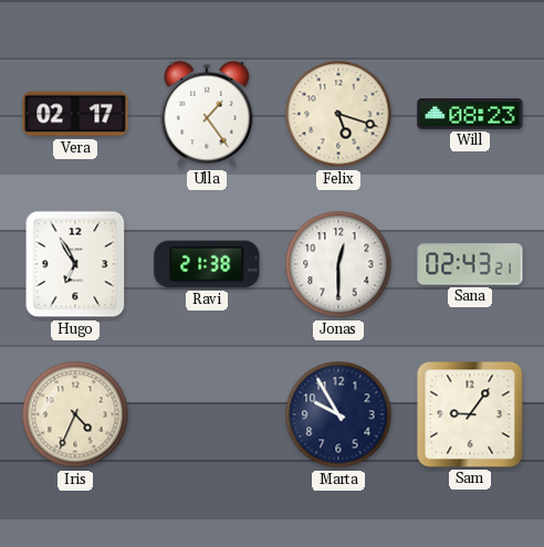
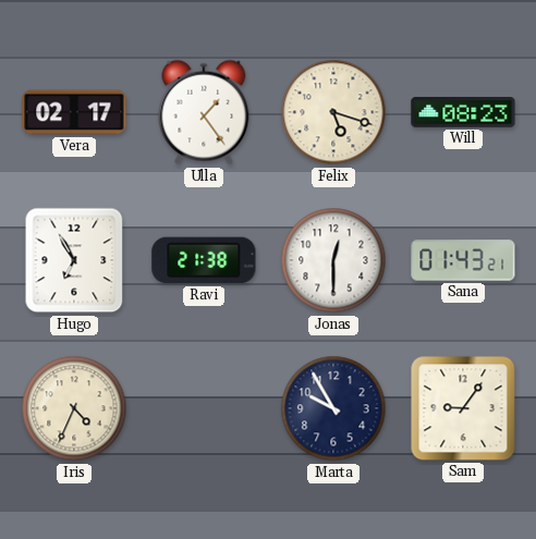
Sana: 02:43 -> 01:43 (463, 260)
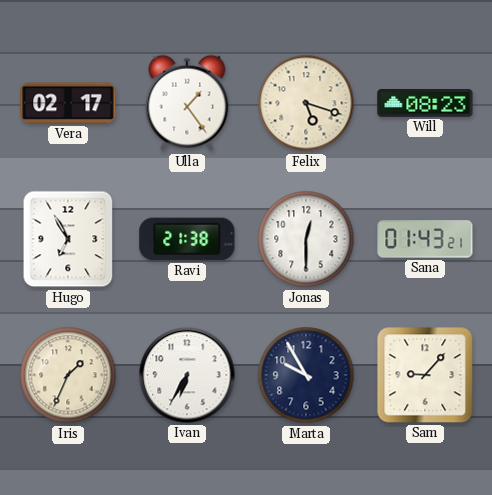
Iris: 4:34 -> 1:34 (68, 375)
Ivan: none -> 6:35 (187, 375)
Sam: 9:06 -> 9:07 (425, 375)
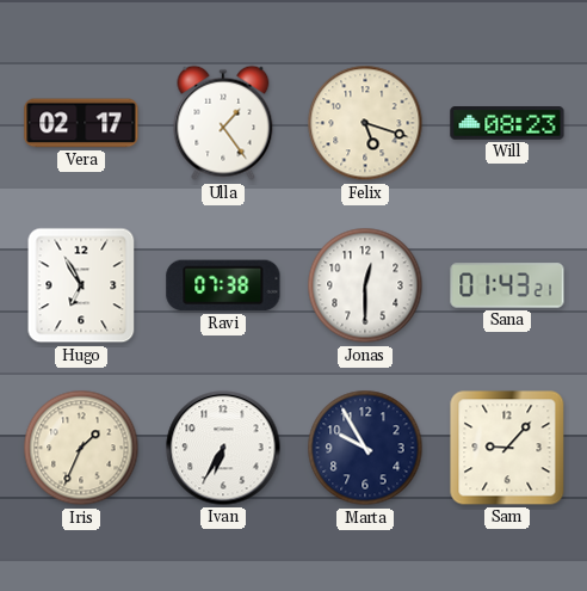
Ravi: 21:38 -> 07:38 (223, 285)
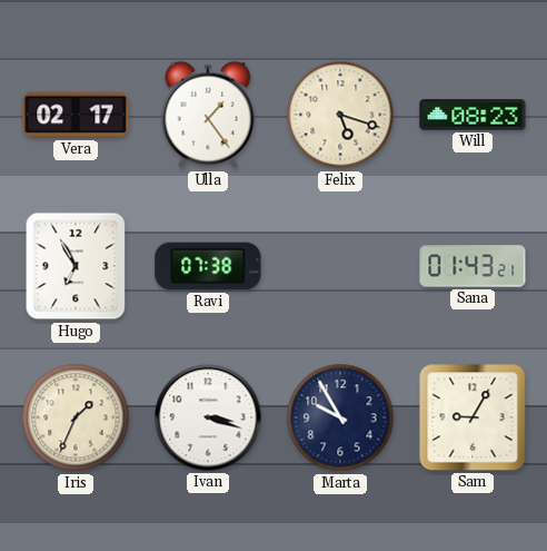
Jonas: 12:30 -> none (365, 285)
Ivan: 6:35 -> 3:18 (208, 417)
Sam: 9:07 -> 9:05 (473, 417)
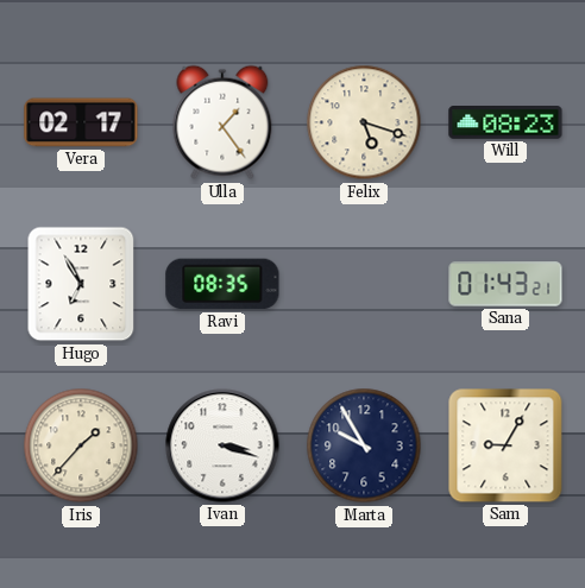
Ravi: 07:38 -> 08:35 (222, 284)
Iris: 1:34 -> 1:37 (81, 445)
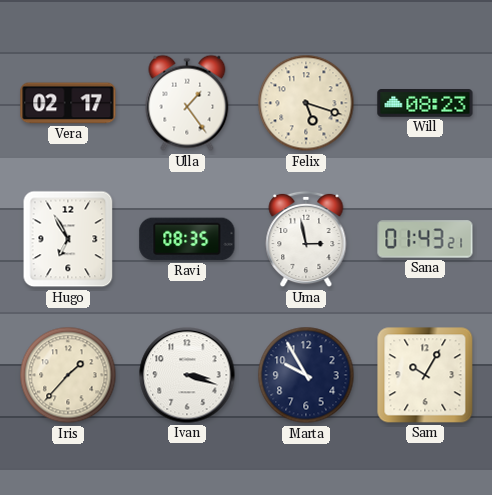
Uma: none -> 2:58 (306, 239)
Sam: 9:05 -> 10:05 (425, 375)
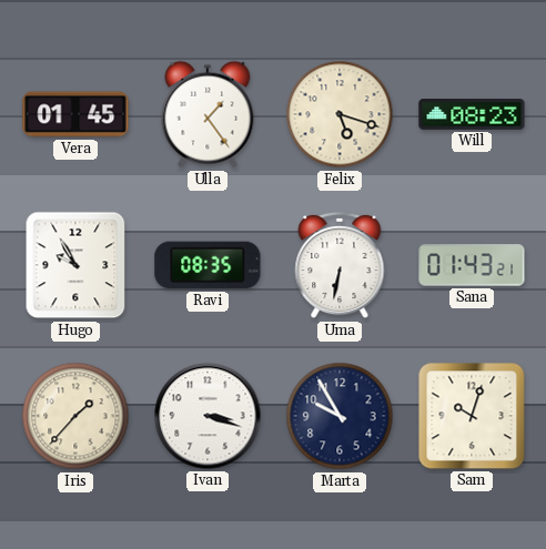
Vera: 02:17 -> 01:45 (75, 114)
Hugo: 6:55 -> 9:55 (75, 265)
Uma: 2:58 -> 6:32 (340, 265)
Sam: 10:05 -> 10:03 (472, 416)
